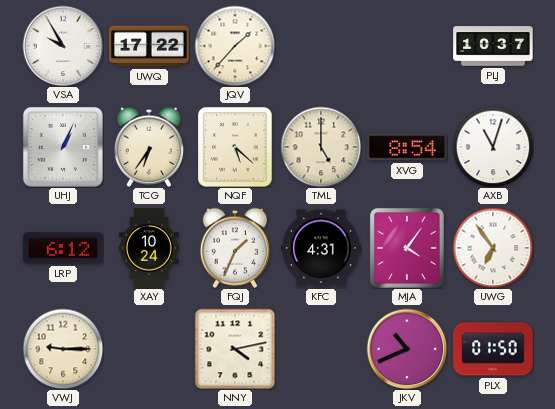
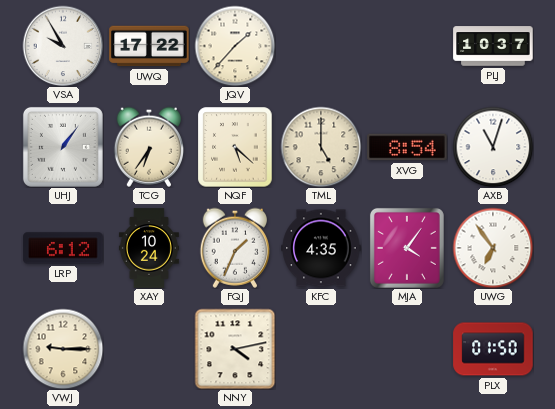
UHJ: 1:04 -> 1:06 (63, 147)
KFC: 4:31 -> 4:35 (321, 248)
JKV: 10:41 -> none (407, 349)
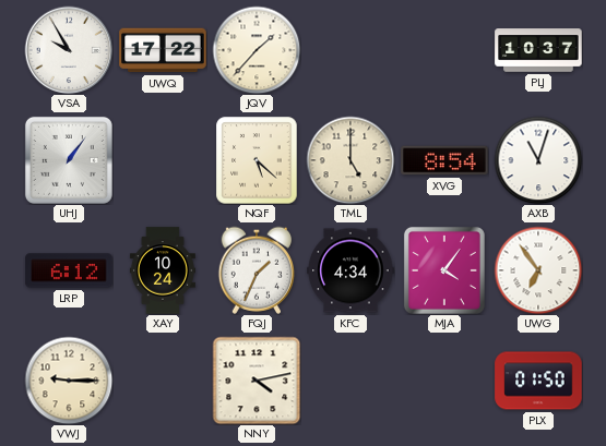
TCG: 6:36 -> none (148, 147)
KFC: 4:35 -> 4:34 (350, 270)
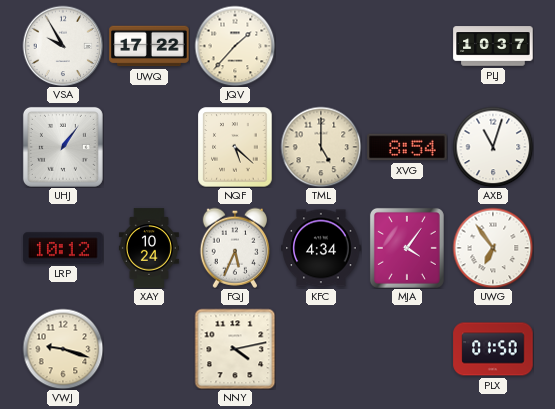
LRP: 6:12 -> 10:12 (63, 248)
FQJ: 1:34 -> 5:34 (234, 248)
VWJ: 9:15 -> 9:18 (63, 349)
